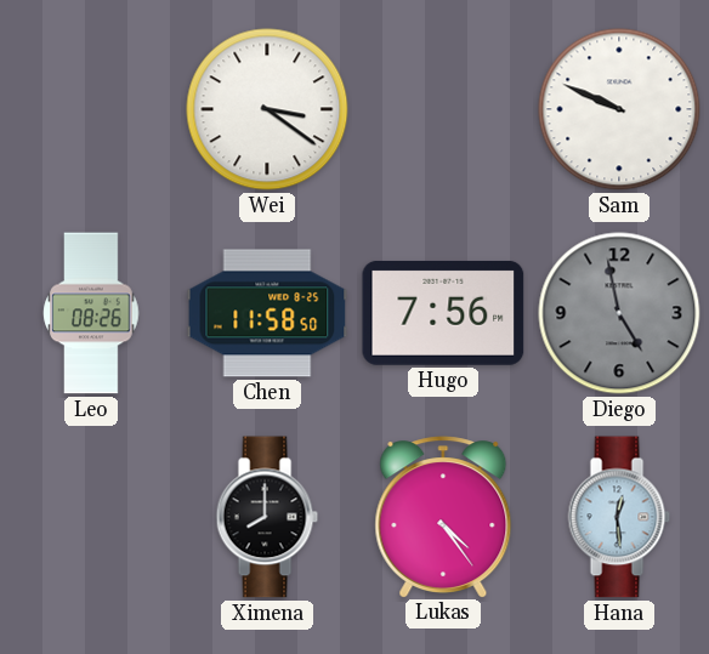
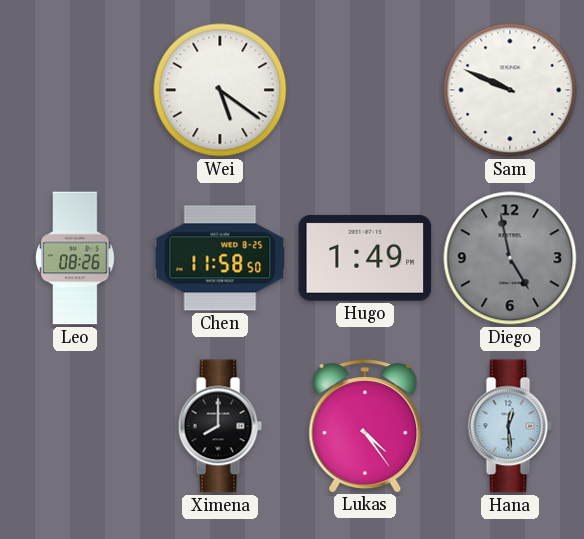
Wei: 3:21 -> 5:21 (220, 90)
Hugo: 7:56 -> 1:49 (365, 258)
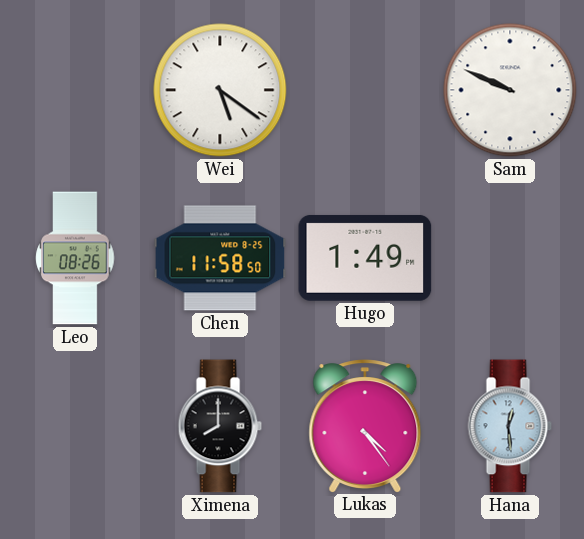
Diego: 4:58 -> none (510, 258)
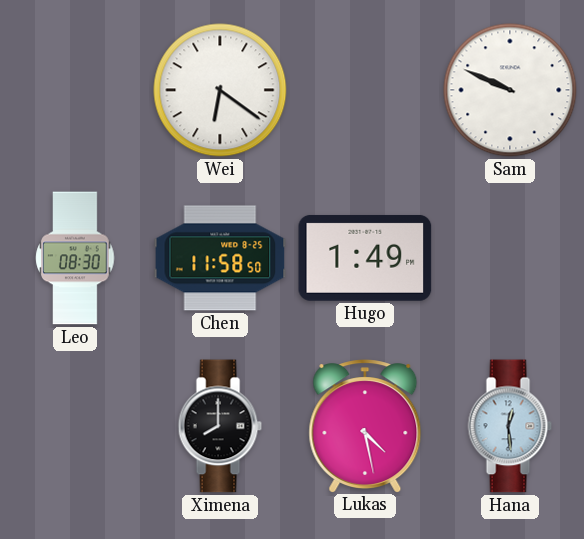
Wei: 5:21 -> 6:21 (220, 90)
Leo: 08:26 -> 08:30 (75, 258)
Lukas: 4:24 -> 4:28 (365, 426)
